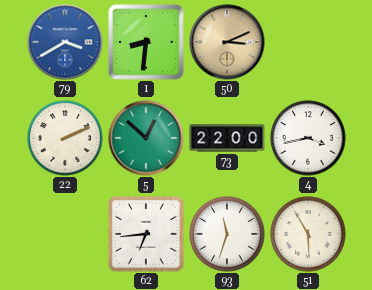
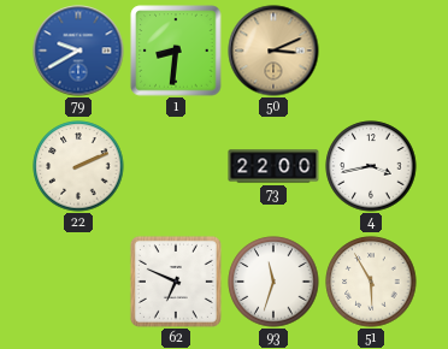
79: 3:40 -> 9:40 (78, 51)
5: 12:52 -> none (146, 138)
62: 6:44 -> 6:49 (176, 282)
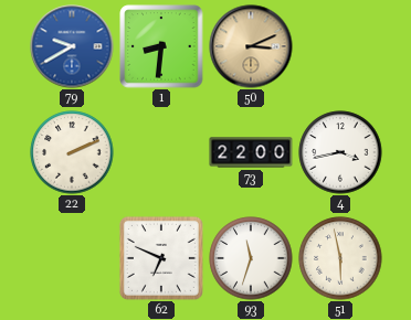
51: 5:55 -> 5:58 (340, 258)
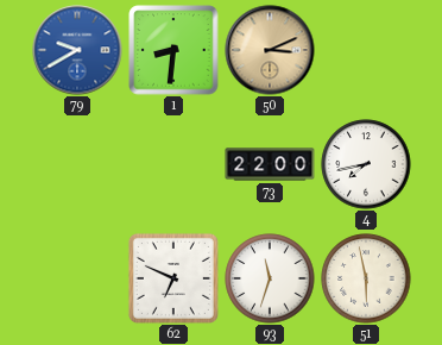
22: 2:11 -> none (72, 152)
4: 3:43 -> 7:43 (366, 164)
